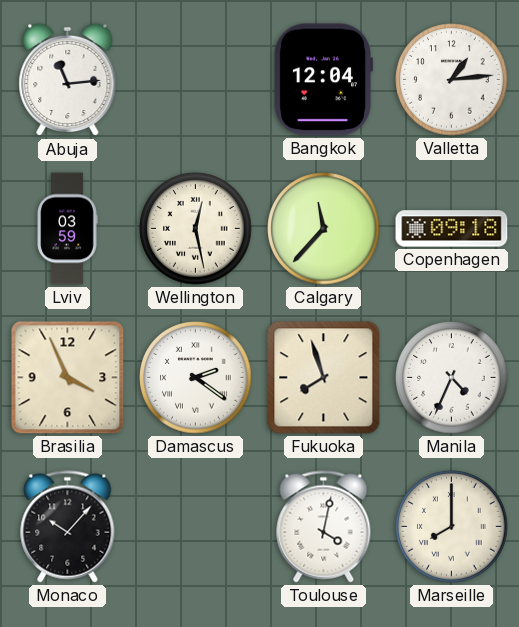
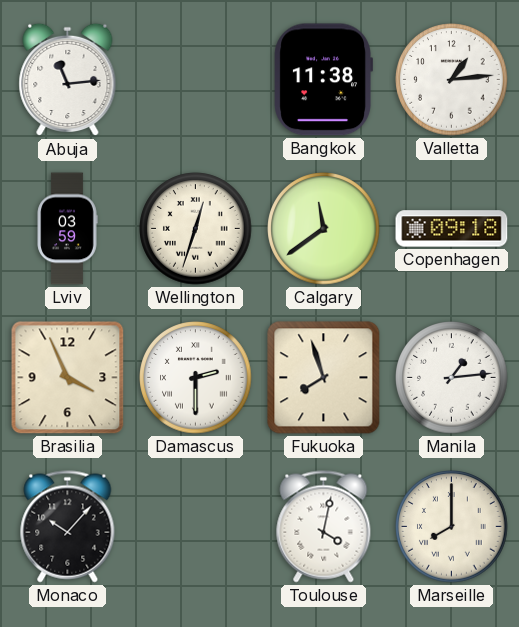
Bangkok: 12:04 -> 11:38 (323, 80)
Wellington: 12:28 -> 12:33 (196, 229)
Calgary: 11:37 -> 11:39 (324, 229)
Damascus: 2:21 -> 2:30 (196, 378)
Manila: 4:34 -> 1:14 (452, 378)
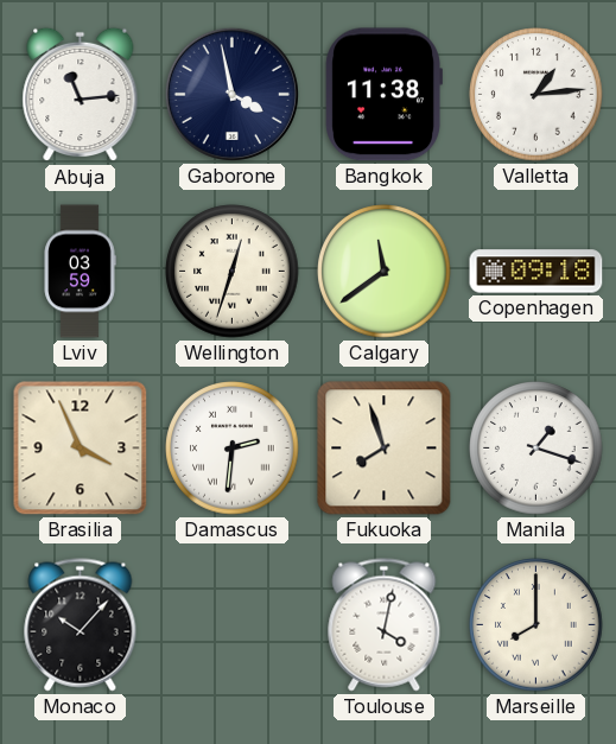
Gaborone: none -> 3:58 (231, 94)
Damascus: 2:30 -> 2:31 (233, 449)
Manila: 1:14 -> 1:18 (536, 449)
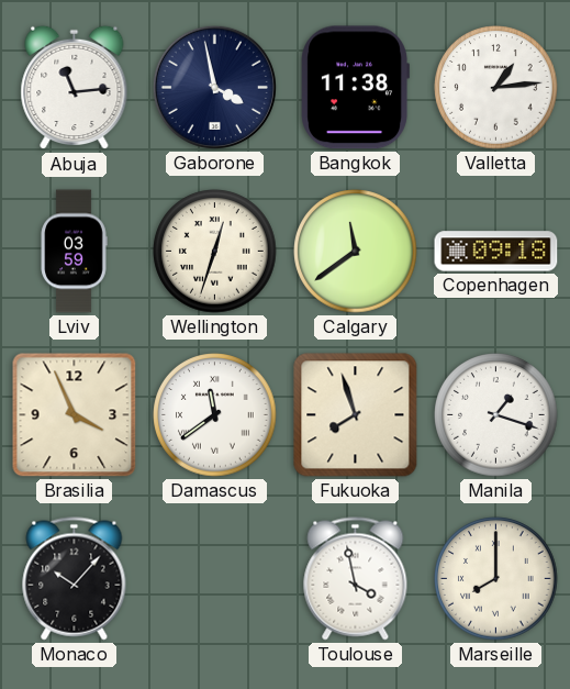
Damascus: 2:31 -> 11:39 (215, 415)
Toulouse: 4:02 -> 3:58 (356, 579)
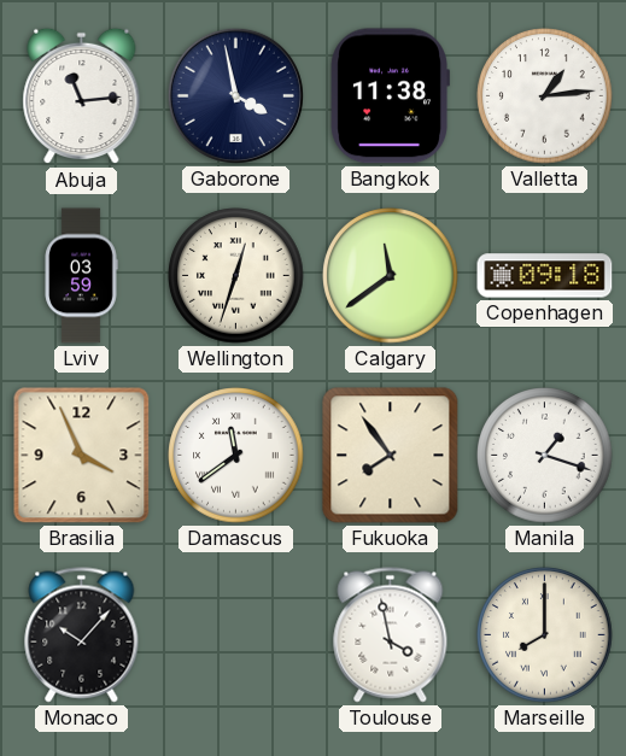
Fukuoka: 7:57 -> 7:54 (391, 456)
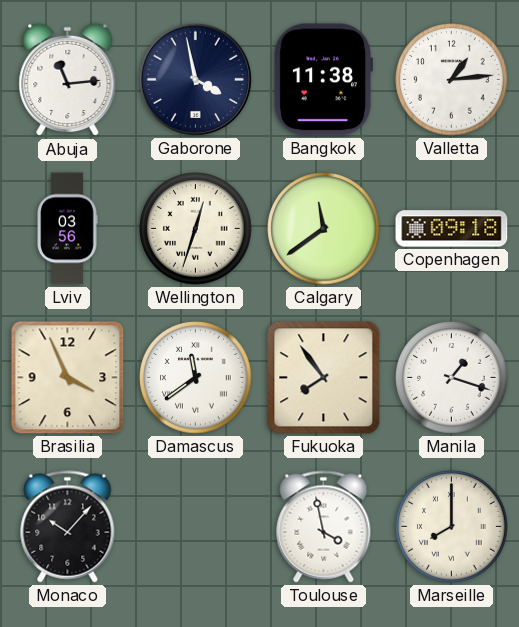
Lviv: 03:59 -> 03:56 (67, 229)
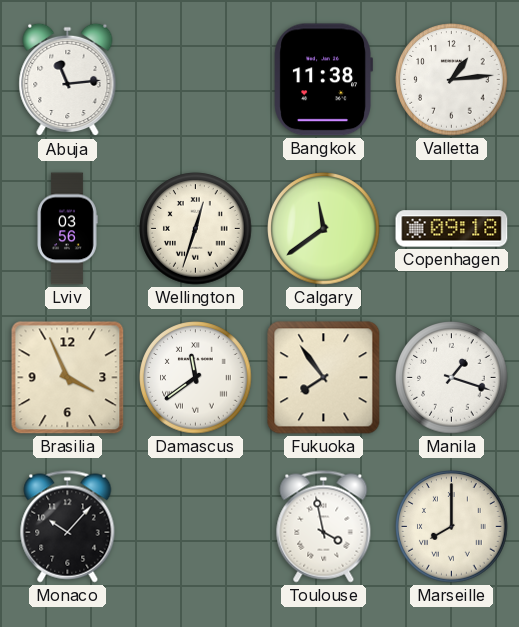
Gaborone: 3:58 -> none (195, 79)
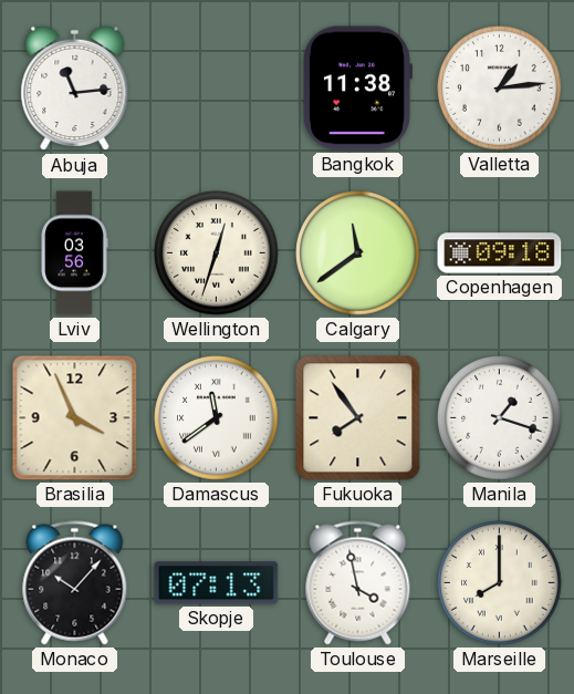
Skopje: none -> 07:13 (217, 583)
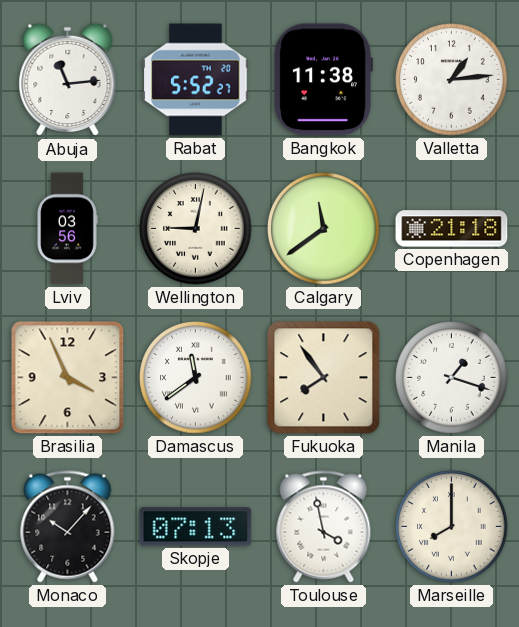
Rabat: none -> 5:52 (196, 80)
Wellington: 12:33 -> 9:02 (196, 229)
Copenhagen: 09:18 -> 21:18 (452, 229)
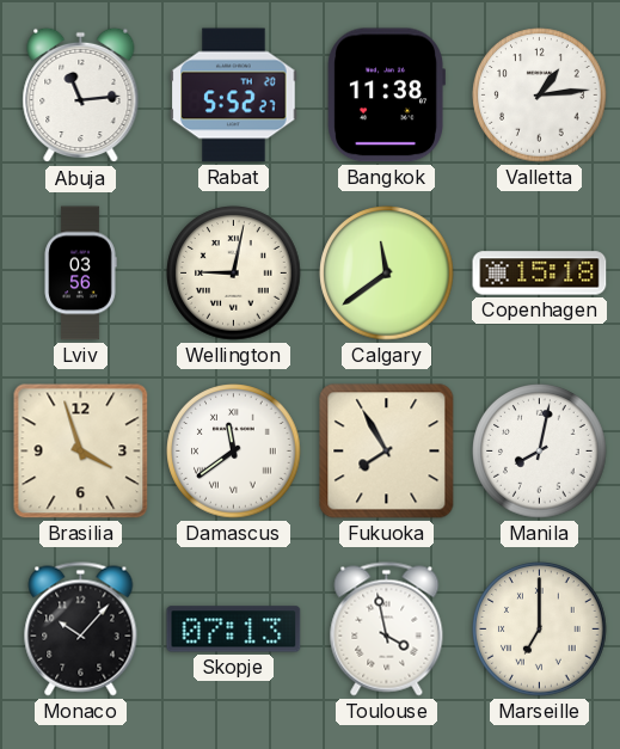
Copenhagen: 21:18 -> 15:18 (540, 274)
Brasilia: 3:56 -> 3:57 (81, 452)
Fukuoka: 7:54 -> 7:55 (387, 452)
Manila: 1:18 -> 8:02 (540, 452)
Marseille: 8:00 -> 7:00 (540, 630)
